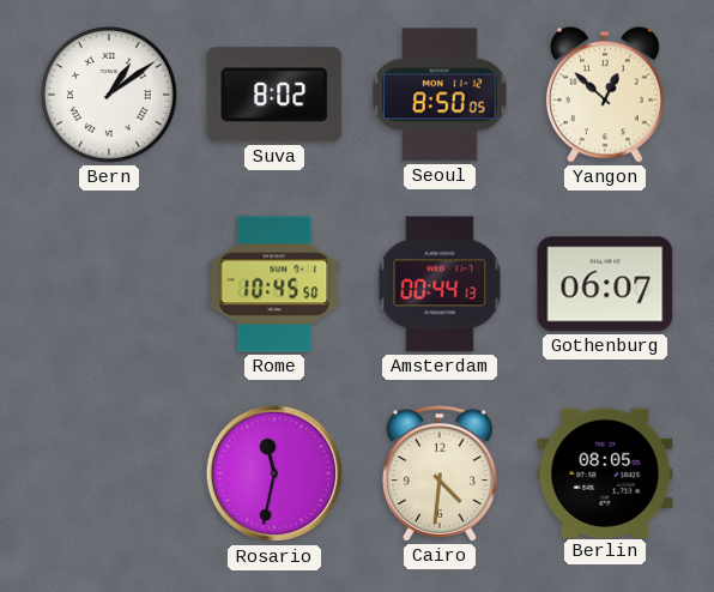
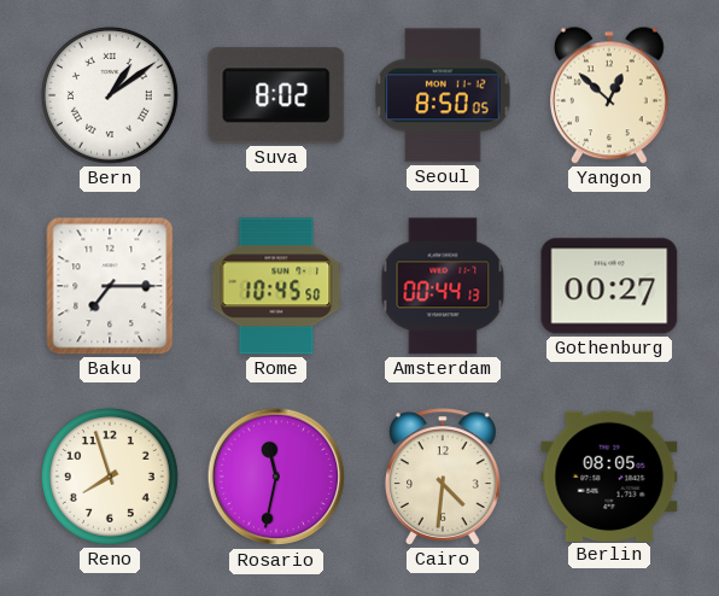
Baku: none -> 7:15 (110, 286)
Gothenburg: 06:07 -> 00:27 (609, 286)
Reno: none -> 7:57 (110, 477)
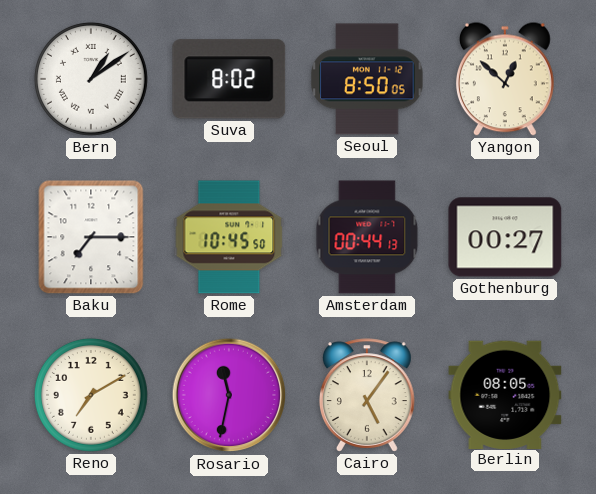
Reno: 7:57 -> 7:10 (91, 395)
Cairo: 4:31 -> 5:06 (367, 395)
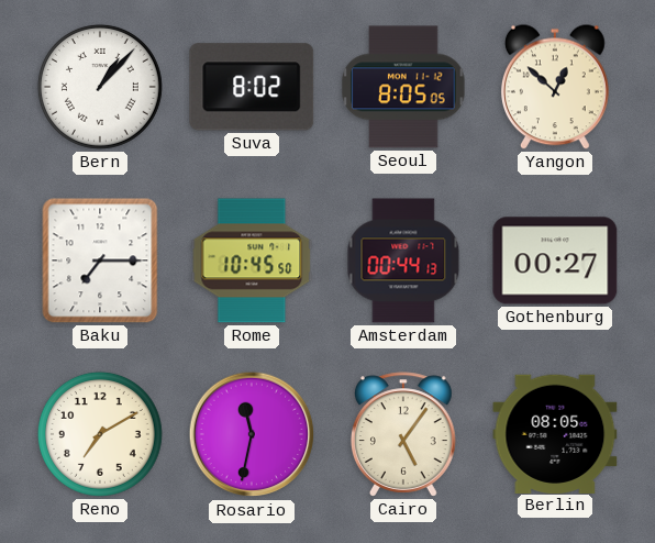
Bern: 1:09 -> 1:07 (100, 87)
Seoul: 8:50 -> 8:05 (403, 87)
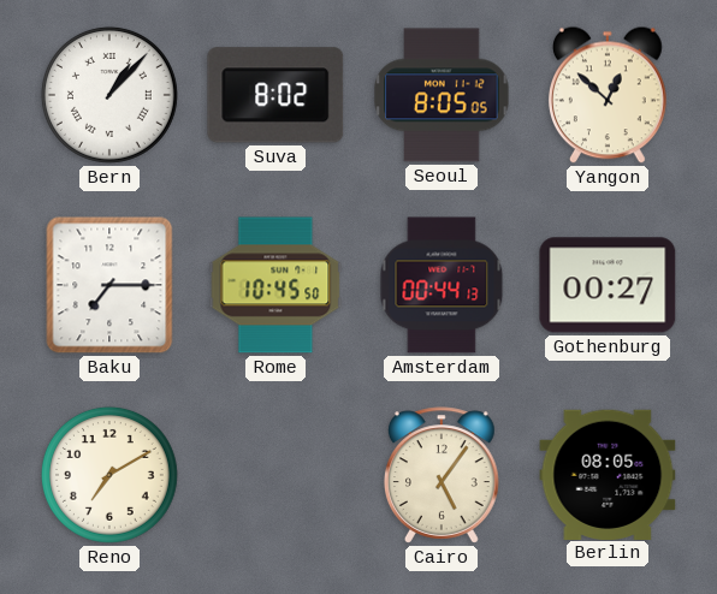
Rosario: 11:32 -> none (252, 434)
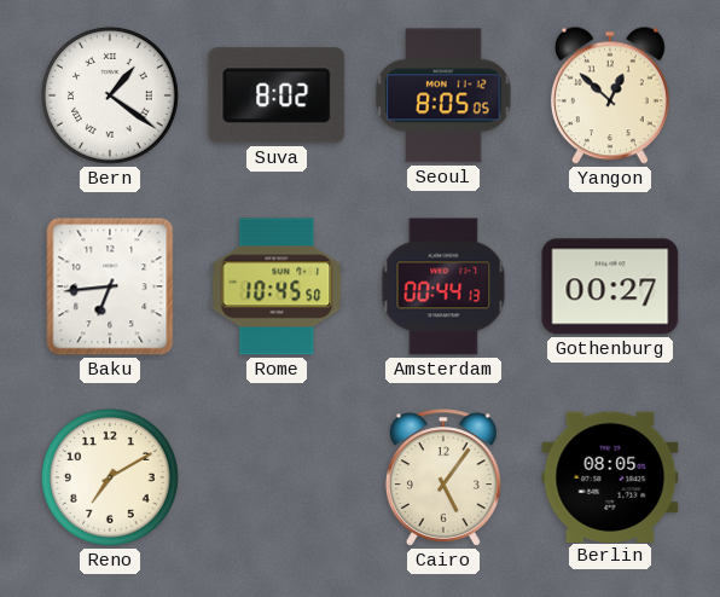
Bern: 1:07 -> 1:21 (110, 95)
Baku: 7:15 -> 6:44 (110, 286)
